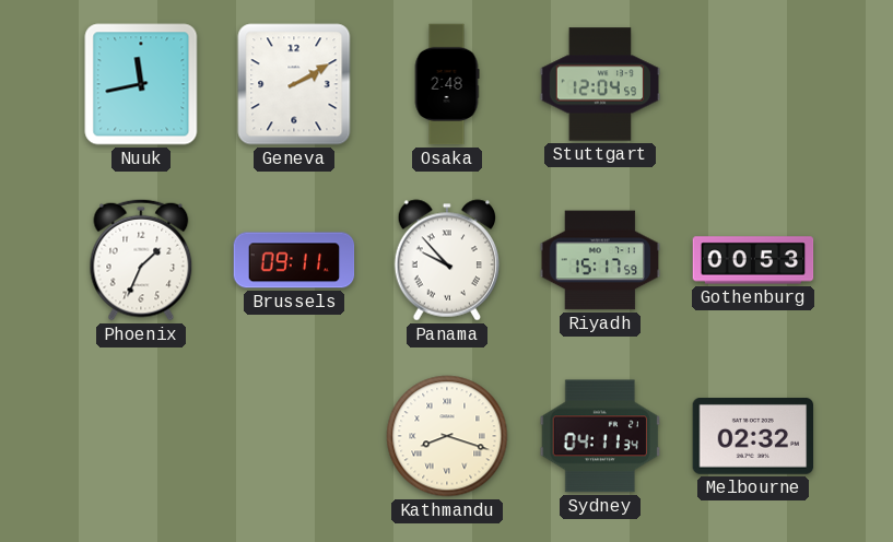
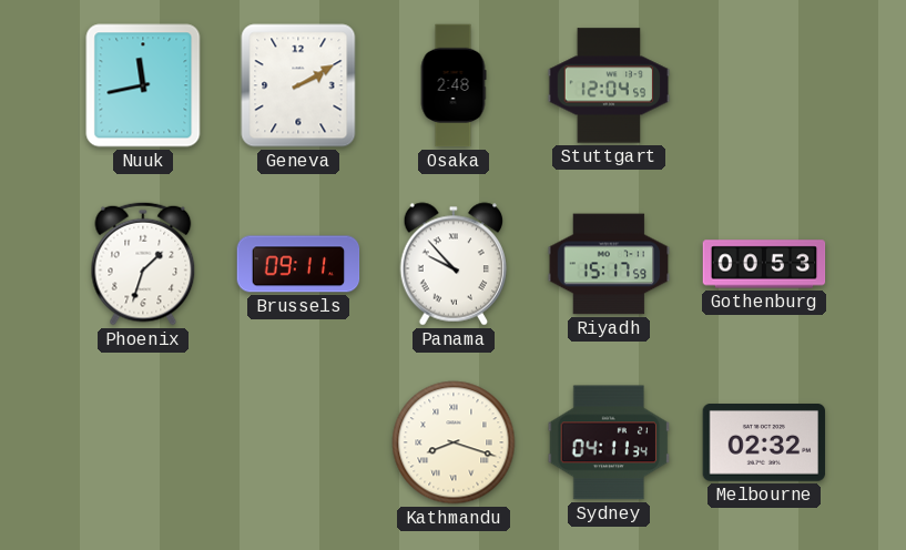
Phoenix: 1:34 -> 1:33 (143, 264)
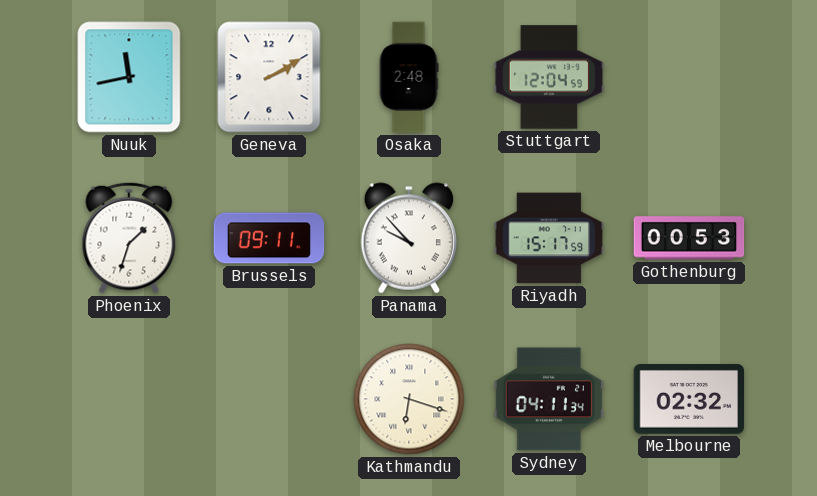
Kathmandu: 8:18 -> 6:18 (409, 399)
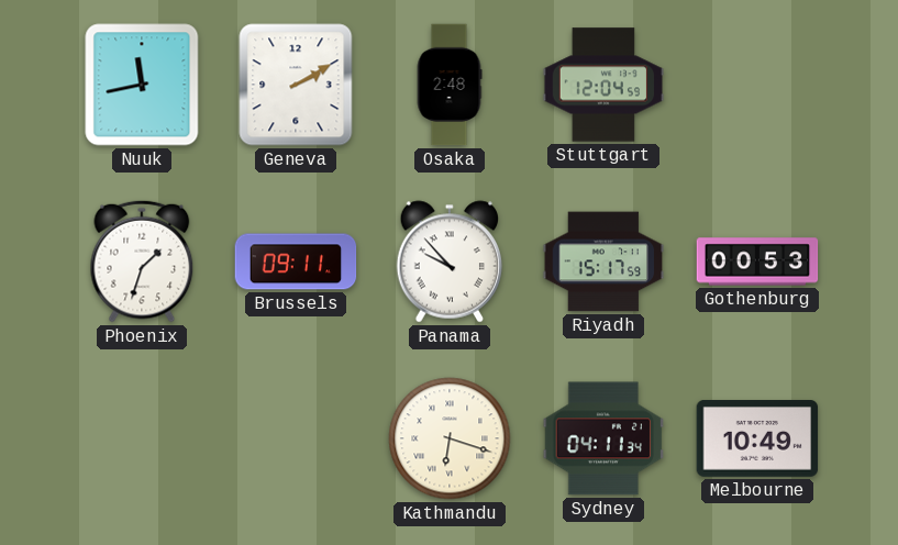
Melbourne: 02:32 -> 10:49 (757, 440)
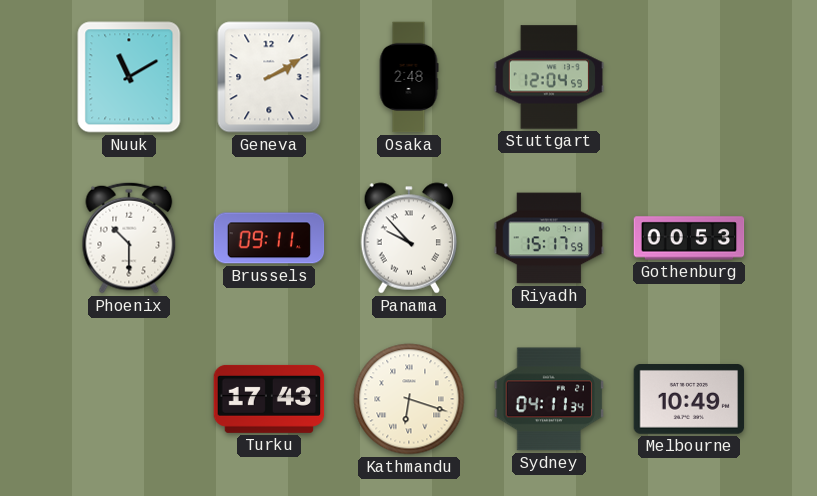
Nuuk: 11:43 -> 11:10 (129, 77)
Phoenix: 1:33 -> 10:30 (129, 238)
Turku: none -> 17:43 (269, 399)
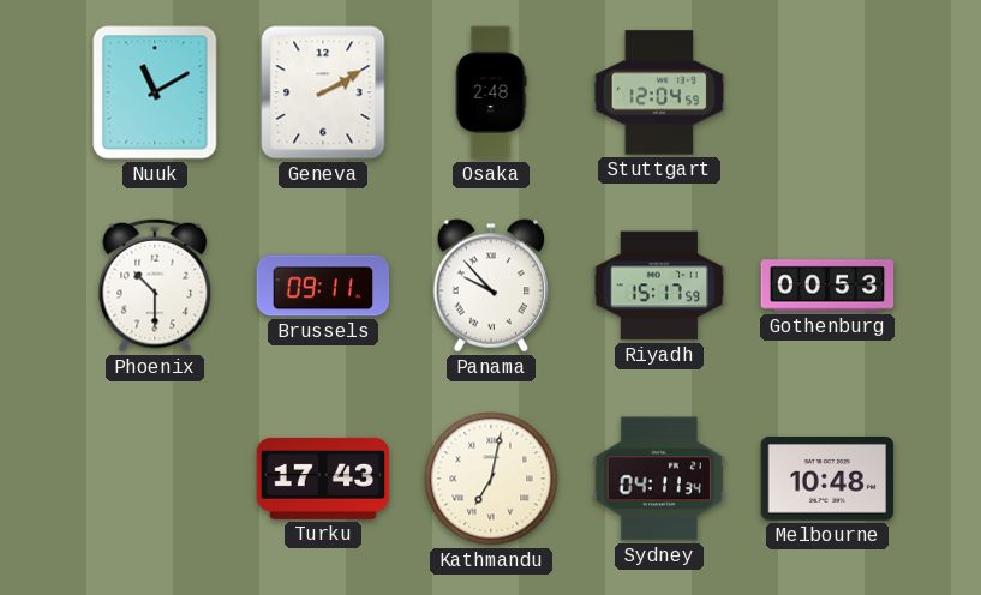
Kathmandu: 6:18 -> 7:02 (491, 479)
Melbourne: 10:49 -> 10:48 (827, 480)
